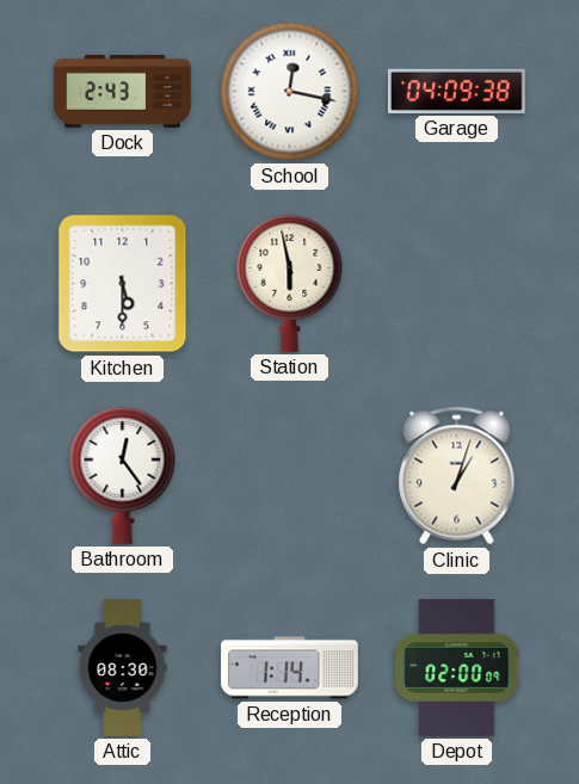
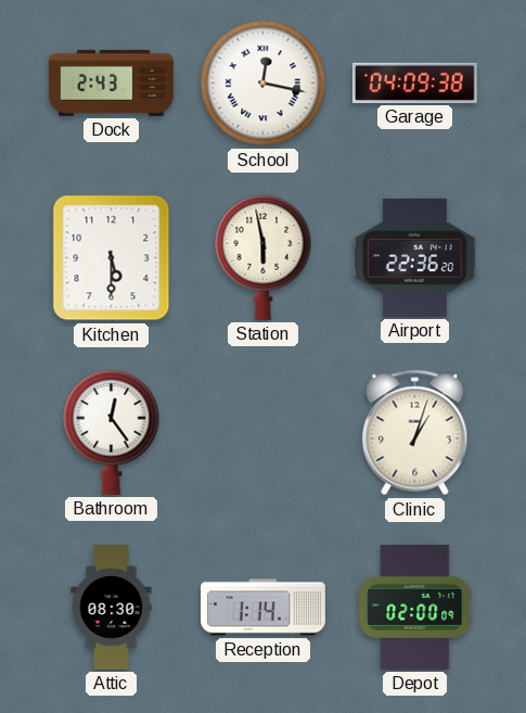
Airport: none -> 22:36 (414, 257)
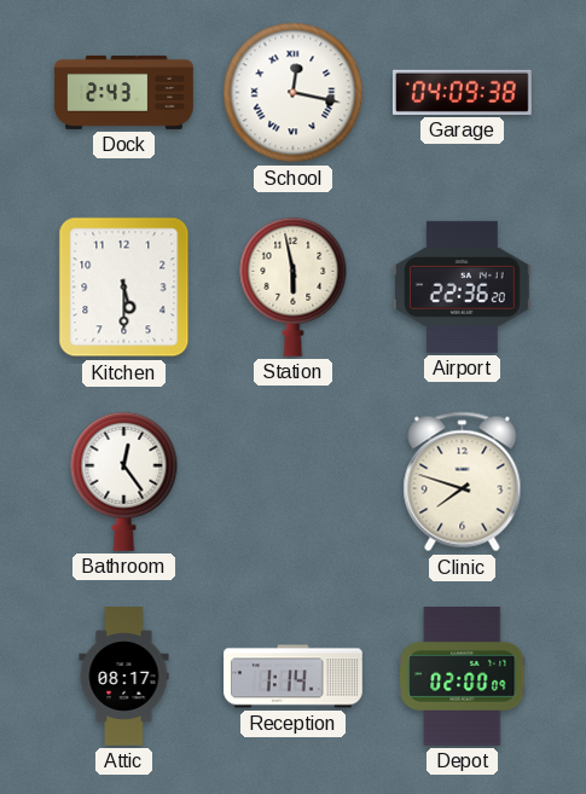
Clinic: 1:03 -> 7:48 (463, 482)
Attic: 08:30 -> 08:17 (124, 677)
